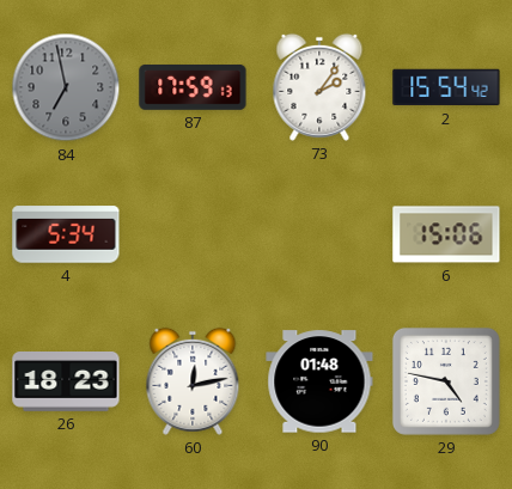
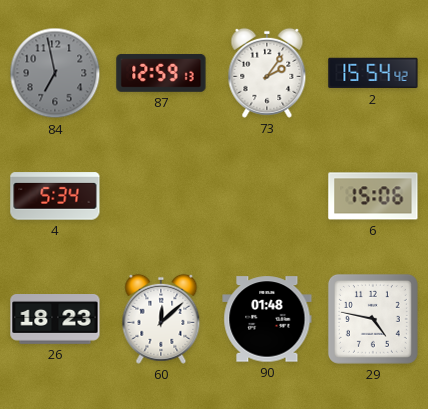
87: 17:59 -> 12:59 (161, 74)
60: 12:13 -> 12:08 (161, 319)
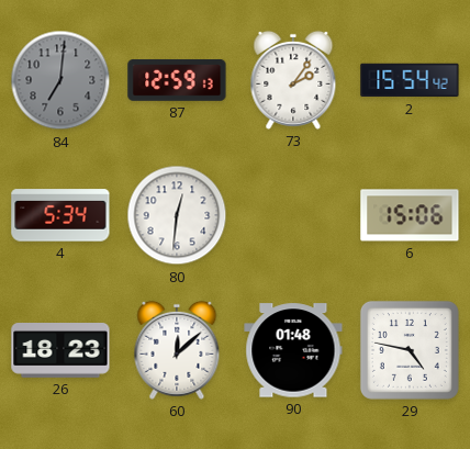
84: 6:58 -> 7:01 (60, 80)
80: none -> 12:31 (177, 215)
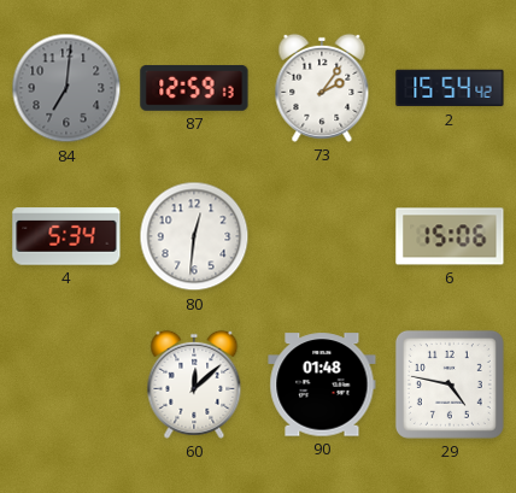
26: 18:23 -> none (60, 351)
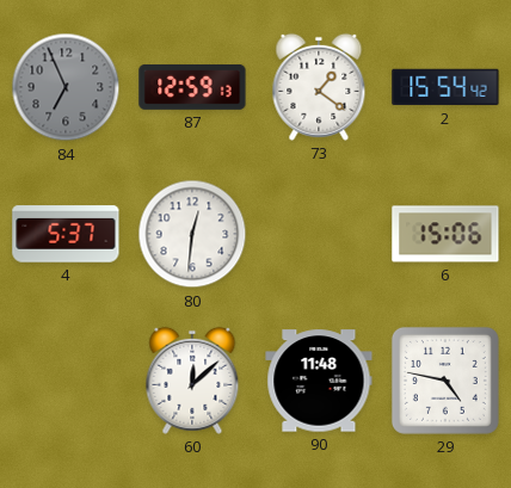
84: 7:01 -> 6:56 (66, 87)
73: 2:06 -> 1:21 (319, 87)
4: 5:34 -> 5:37 (66, 234)
90: 01:48 -> 11:48 (319, 381)
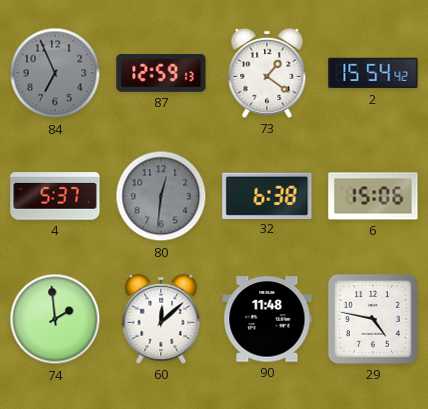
80 dial: white -> grey (161, 196)
32: none -> 6:38 (267, 195)
74: none -> 1:59 (55, 319)
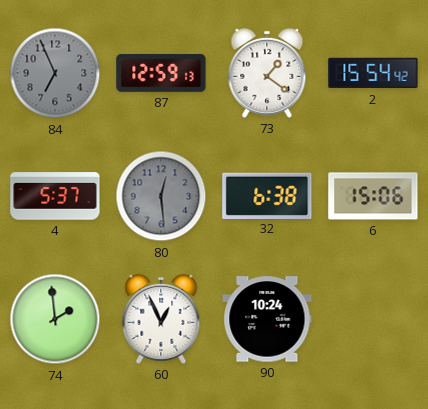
80: 12:31 -> 12:29 (161, 196)
60: 12:08 -> 12:56 (161, 319)
90: 11:48 -> 10:24 (267, 319)
29: 4:47 -> none (373, 319)
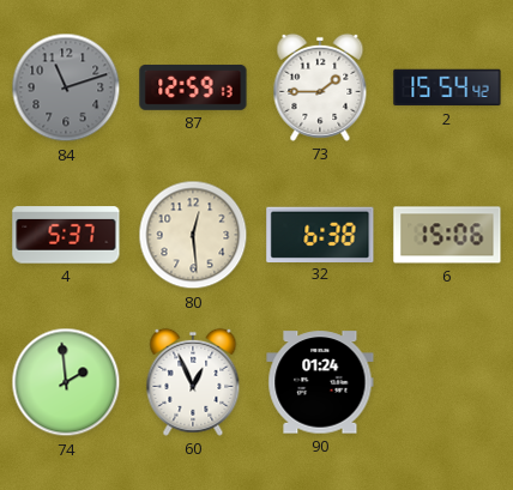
84: 6:56 -> 11:12 (66, 87)
73: 1:21 -> 1:45 (320, 87)
80 dial: grey -> cream (193, 235)
90: 10:24 -> 01:24 (320, 382)
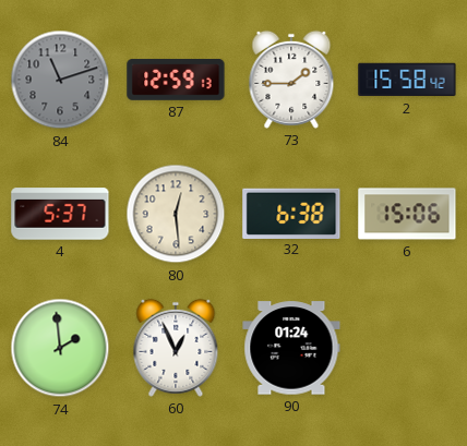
2: 15:54 -> 15:58 (407, 80)
